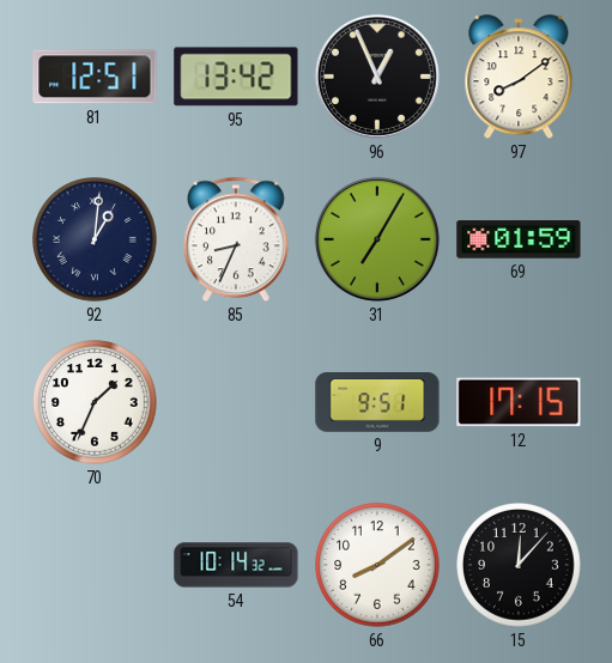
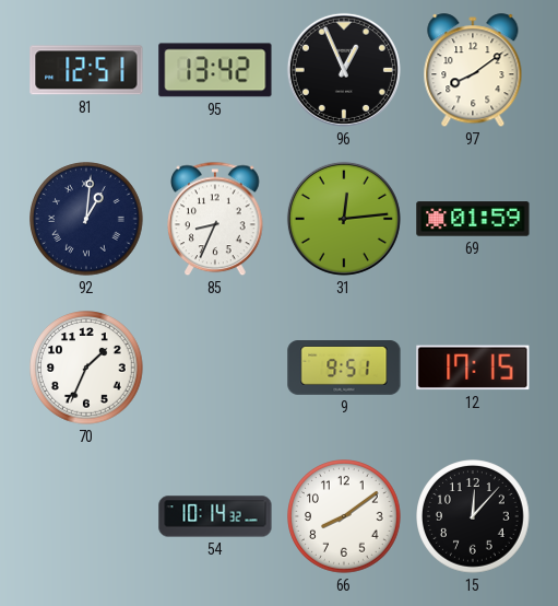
31: 7:05 -> 12:14 (344, 219)
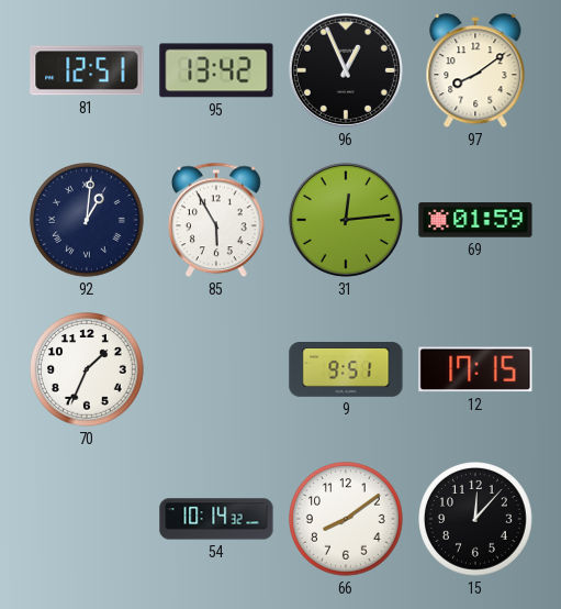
85: 8:34 -> 5:55 (216, 220)
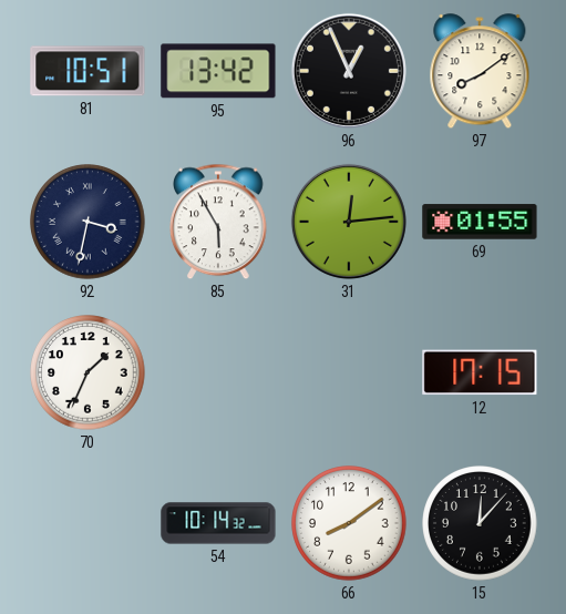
81: 12:51 -> 10:51 (88, 71)
92: 1:01 -> 3:32 (88, 222)
69: 01:59 -> 01:55 (480, 222)
9: 9:51 -> none (346, 370)
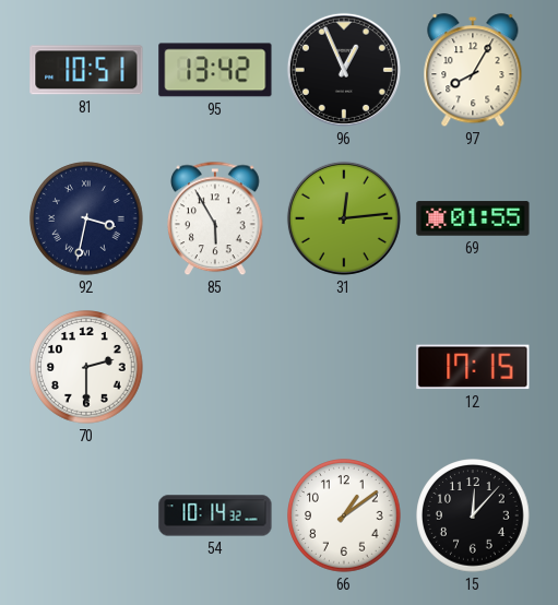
97: 8:09 -> 8:05 (473, 71)
70: 1:34 -> 2:30 (86, 367)
66: 8:09 -> 1:09 (344, 515)
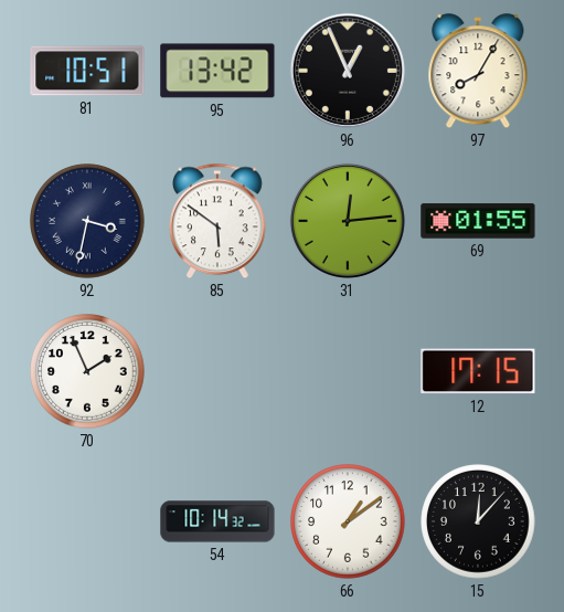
85: 5:55 -> 5:51 (217, 221)
70: 2:30 -> 1:56 (87, 371)
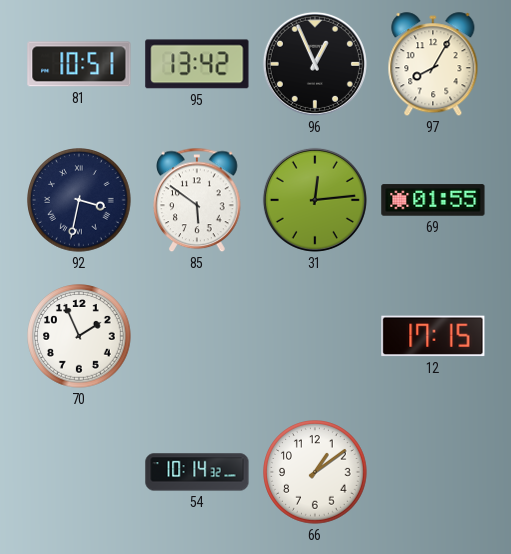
15: 12:07 -> none (478, 521)
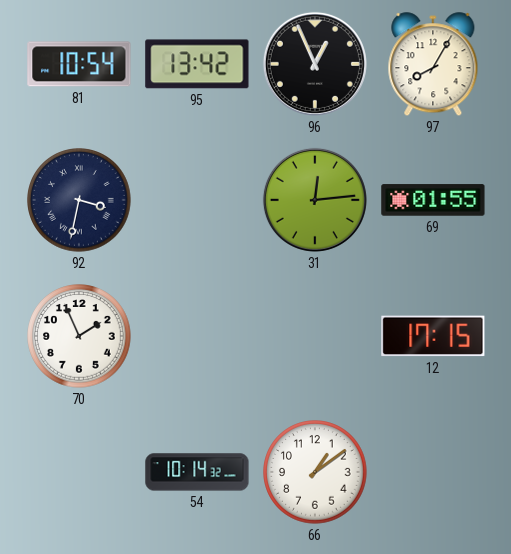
81: 10:51 -> 10:54 (79, 64)
85: 5:51 -> none (197, 200)
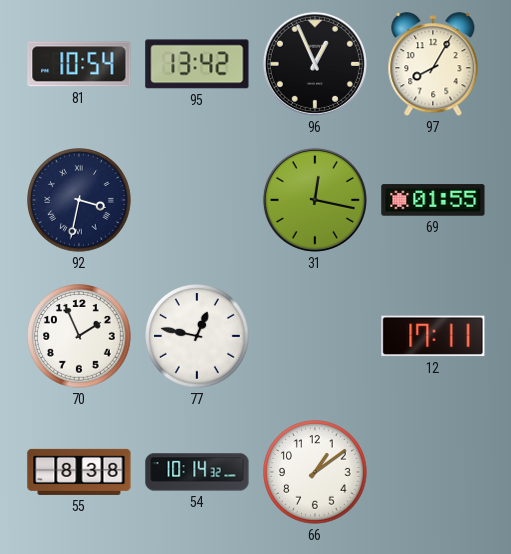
31: 12:14 -> 12:17 (315, 200)
77: none -> 12:47 (197, 336)
12: 17:15 -> 17:11 (433, 336)
55: none -> 8:38 (79, 472)
